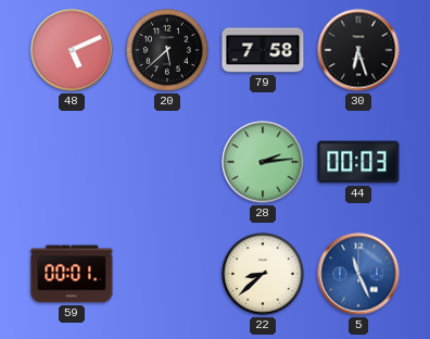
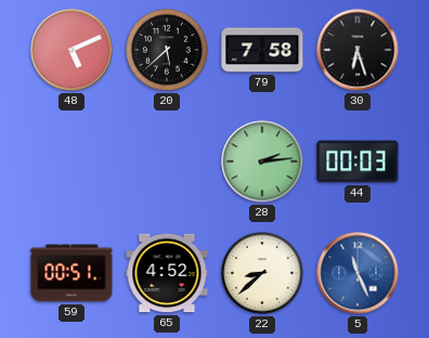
59: 00:01 -> 00:51 (71, 273)
65: none -> 4:52 (167, 273)
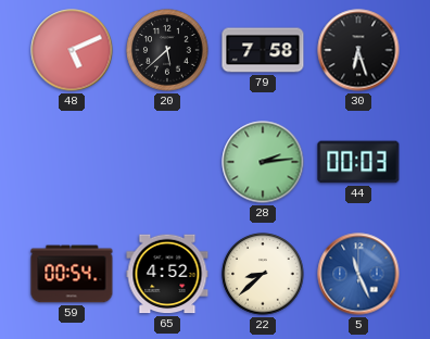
59: 00:51 -> 00:54 (72, 274)
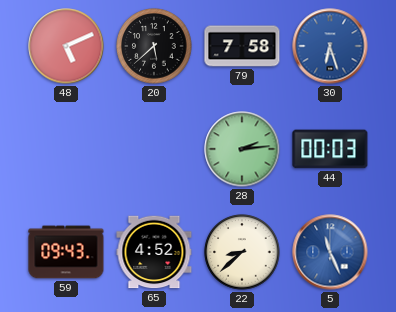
30 dial: black -> blue (330, 46)
59: 00:54 -> 09:43 (66, 252)
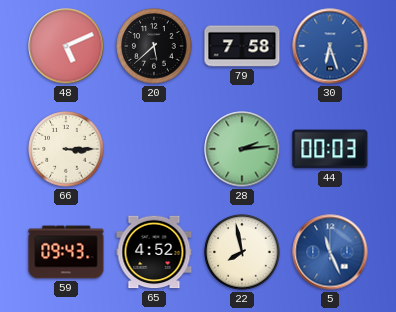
66: none -> 3:15 (66, 149)
22: 8:38 -> 7:58 (242, 252)
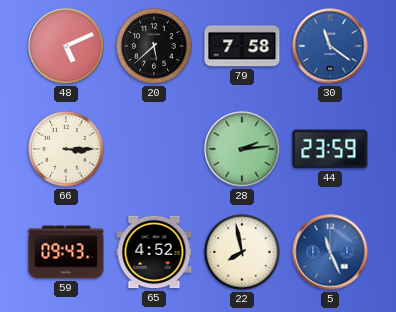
30: 6:27 -> 11:21 (330, 46)
44: 00:03 -> 23:59 (330, 149)
